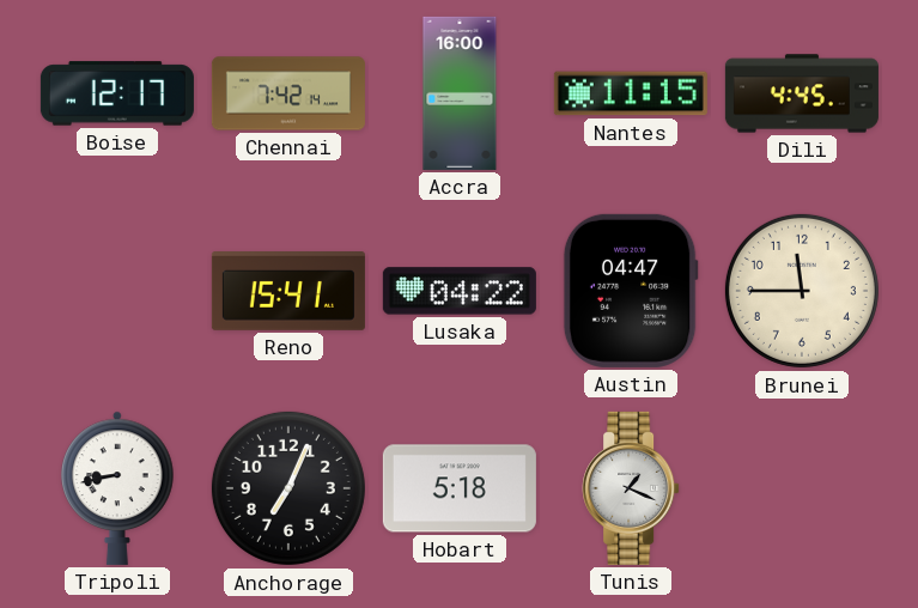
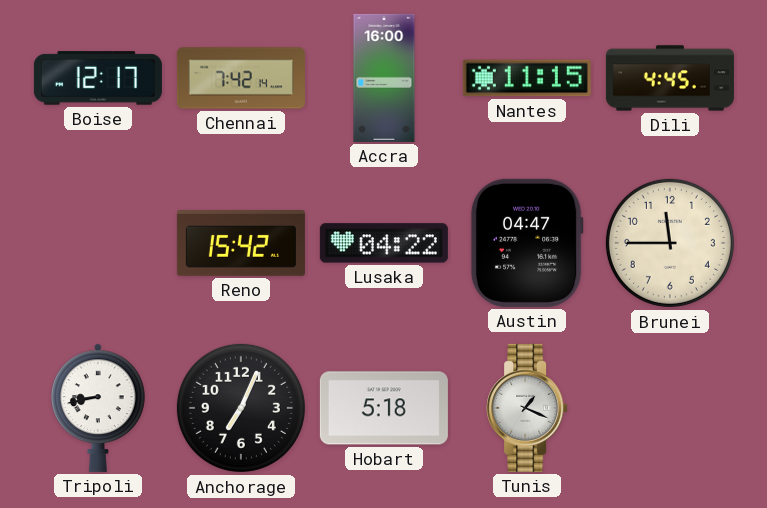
Reno: 15:41 -> 15:42 (241, 244)
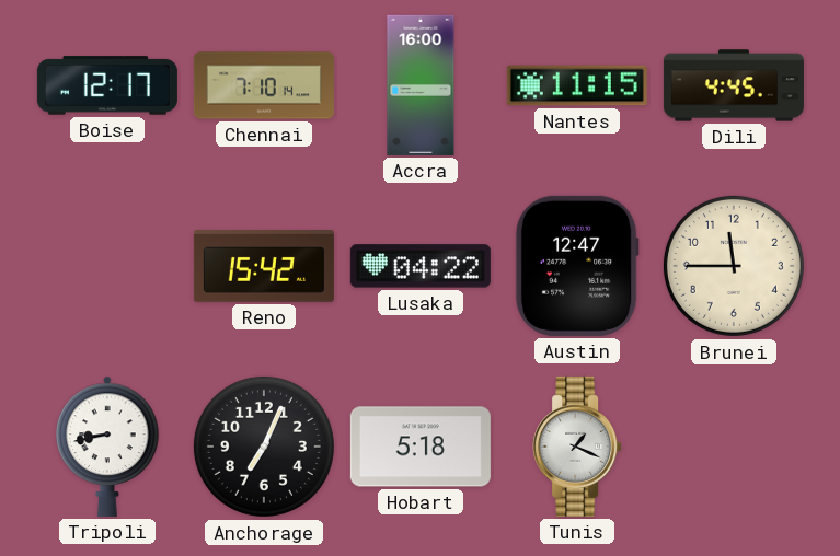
Chennai: 7:42 -> 7:10 (264, 85)
Austin: 04:47 -> 12:47 (577, 266)
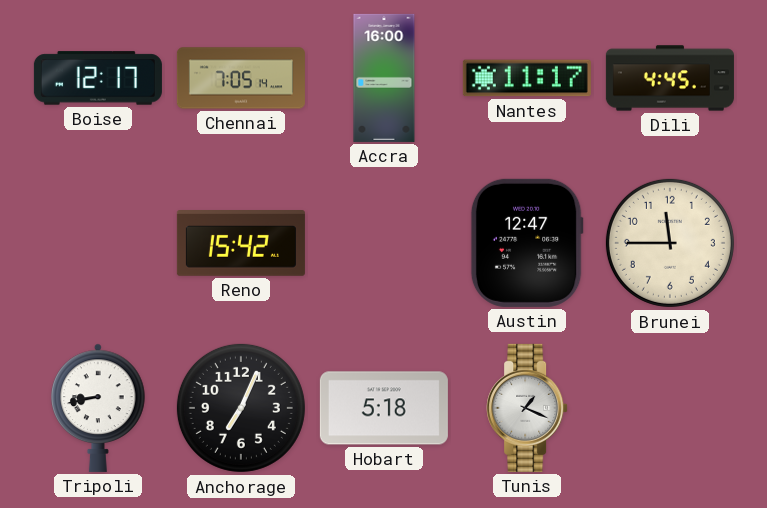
Chennai: 7:10 -> 7:05 (241, 78)
Nantes: 11:15 -> 11:17 (527, 78)
Lusaka: 04:22 -> none (421, 266)
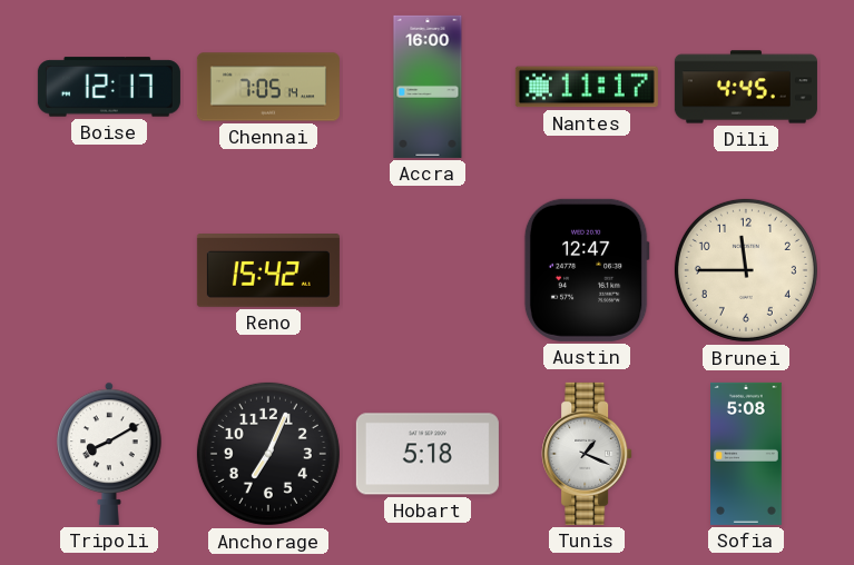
Tripoli: 8:43 -> 8:10 (109, 454)
Sofia: none -> 5:08 (747, 454)
